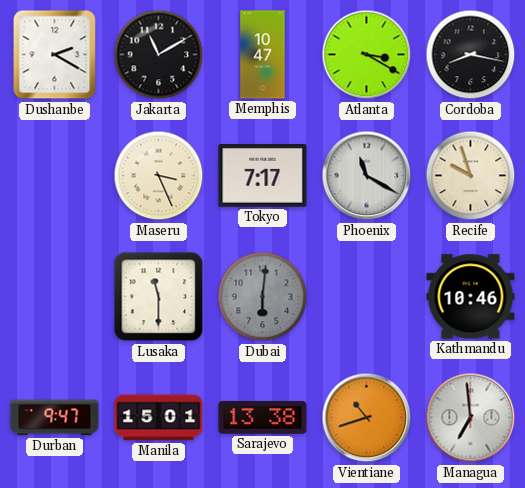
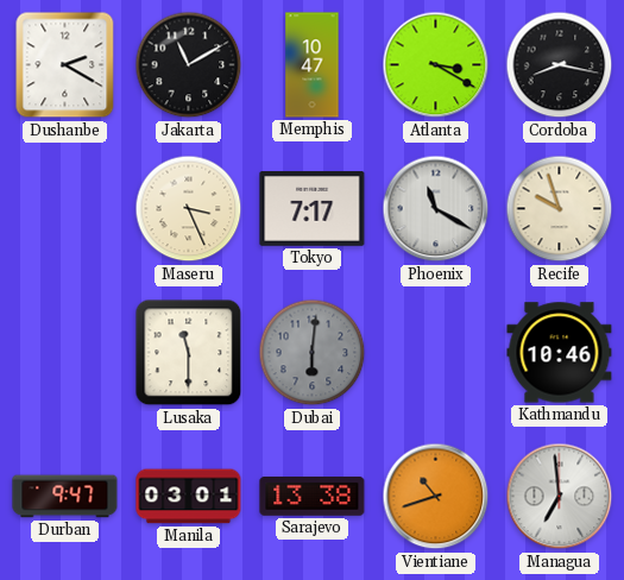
Manila: 15:01 -> 03:01 (189, 497)
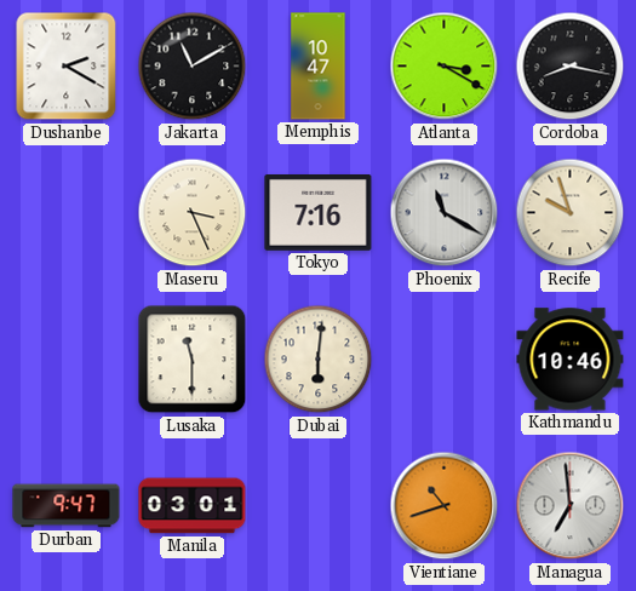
Tokyo: 7:17 -> 7:16 (319, 213)
Dubai dial: grey -> cream (319, 360)
Sarajevo: 13:38 -> none (313, 497)
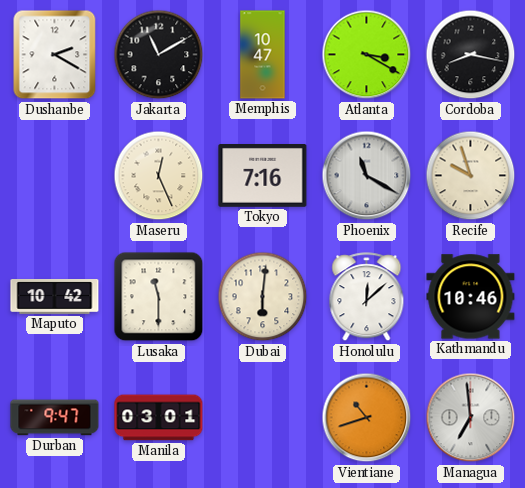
Maseru: 3:26 -> 12:26 (159, 176)
Maputo: none -> 10:42 (55, 297)
Honolulu: none -> 12:08 (367, 297)
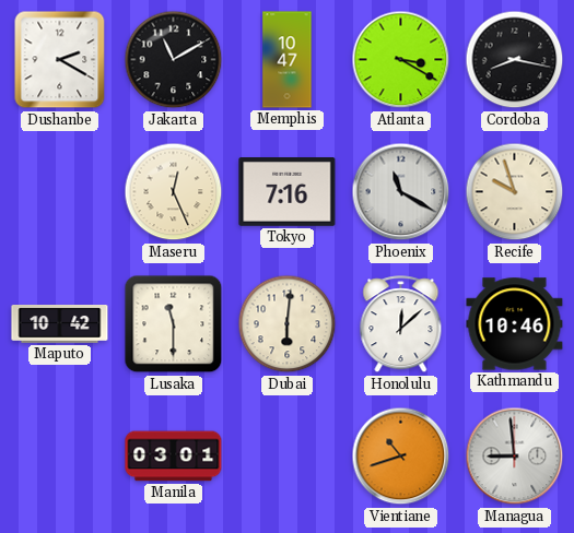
Durban: 9:47 -> none (55, 418)
Managua: 6:59 -> 8:59 (515, 457)
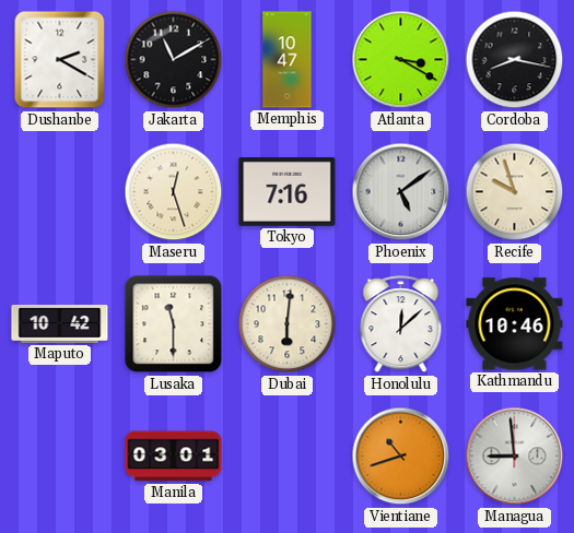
Maseru: 12:26 -> 12:27 (174, 192)
Phoenix: 11:20 -> 5:09 (401, 192)
